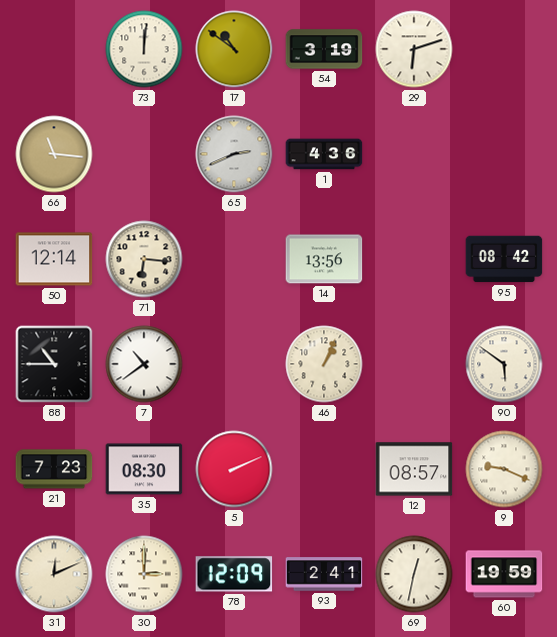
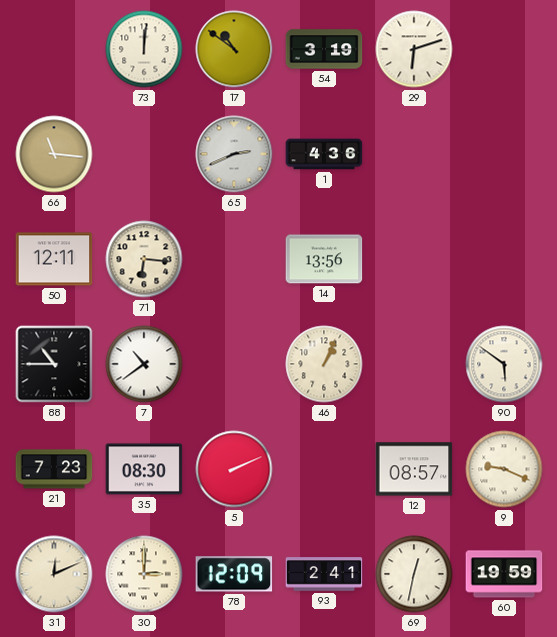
50: 12:14 -> 12:11 (54, 259)
95: 08:42 -> none (504, 259)
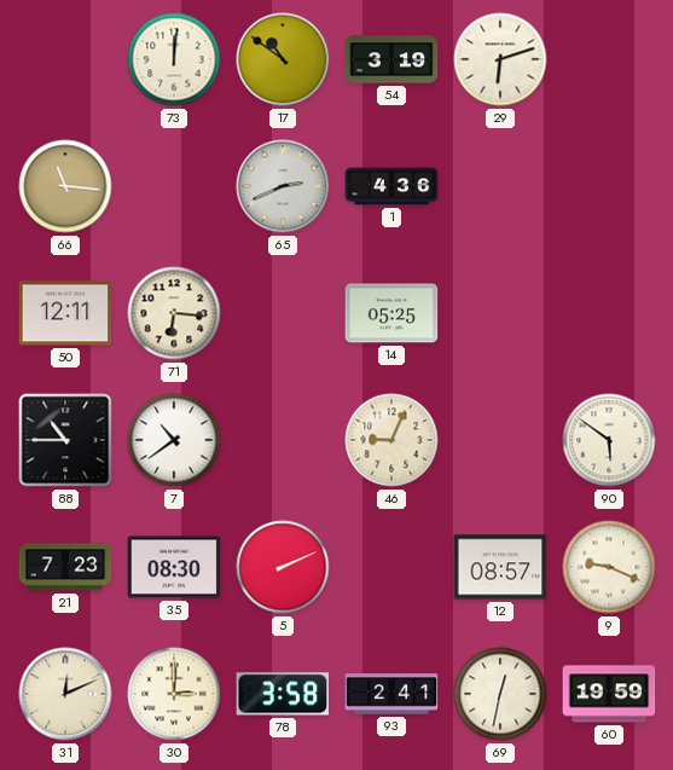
14: 13:56 -> 05:25 (391, 313)
46: 1:04 -> 9:04 (391, 440)
78: 12:09 -> 3:58 (283, 694)
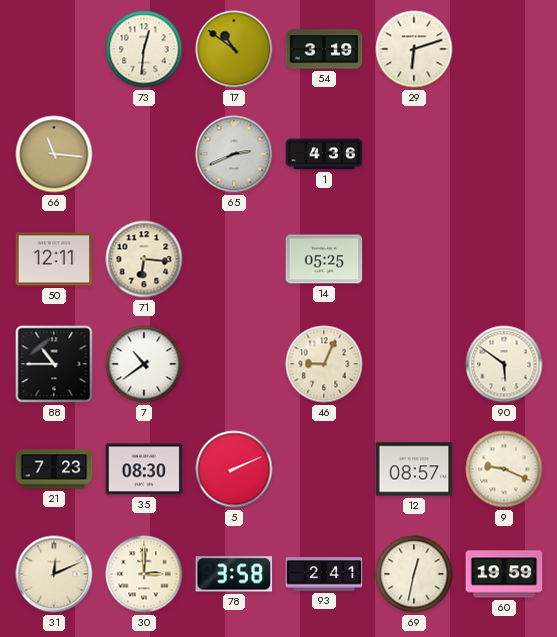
73: 12:01 -> 12:31 (144, 49)
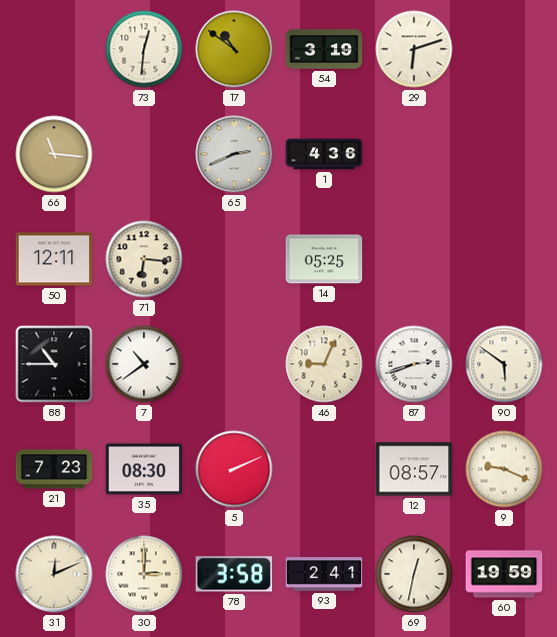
87: none -> 2:42 (414, 364)
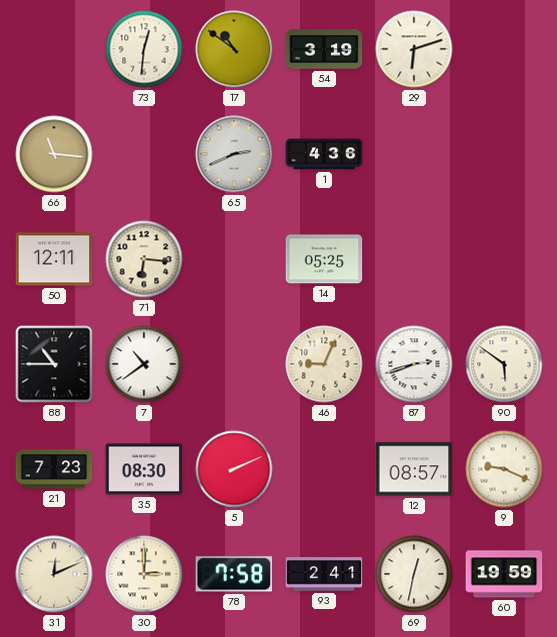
78: 3:58 -> 7:58 (234, 574)
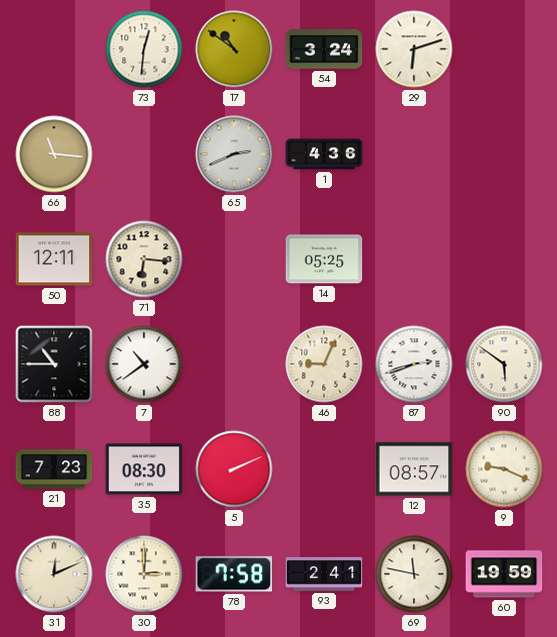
54: 3:19 -> 3:24 (324, 49)
69: 12:32 -> 11:47 (414, 574)
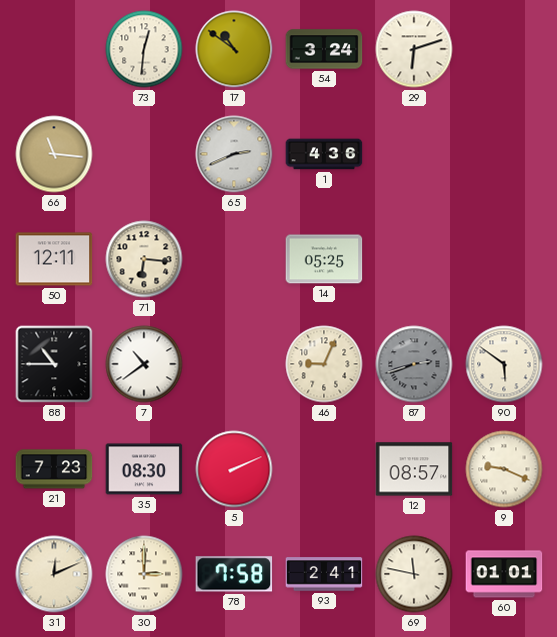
87 dial: white -> grey (414, 364)
60: 19:59 -> 01:01 (504, 574)
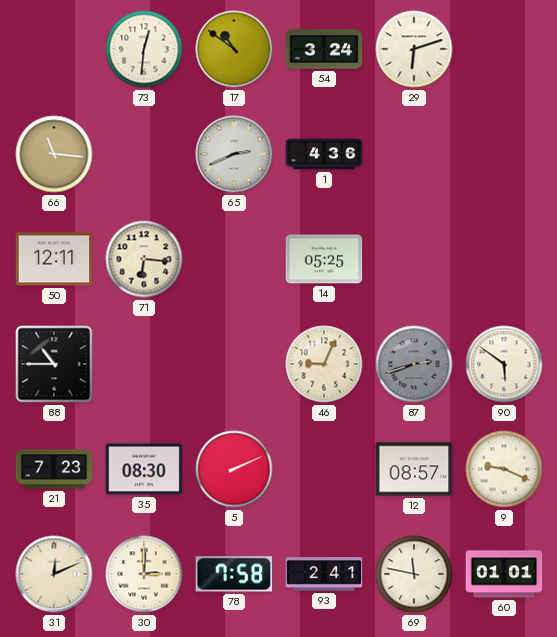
7: 10:39 -> none (144, 364)
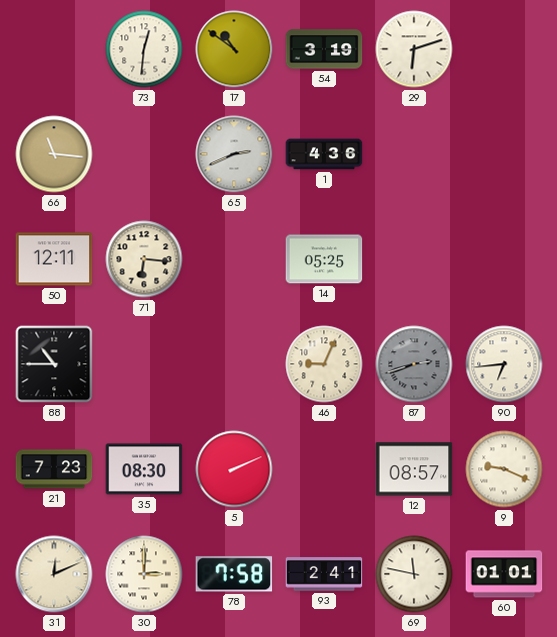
54: 3:24 -> 3:19 (324, 49)
90: 5:51 -> 6:44 (504, 364)
